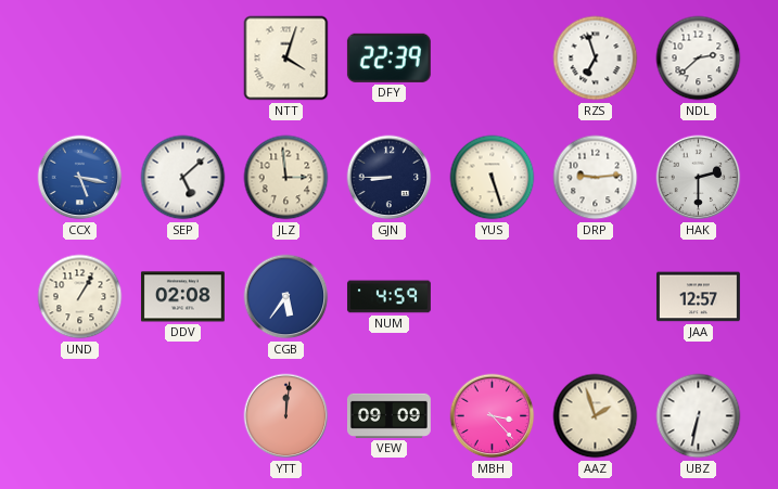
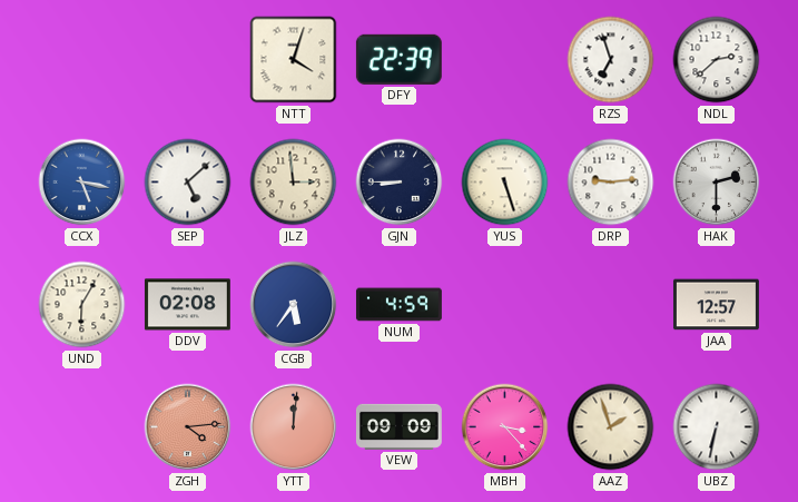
UND: 1:05 -> 6:05 (82, 305)
ZGH: none -> 4:14 (188, 427)
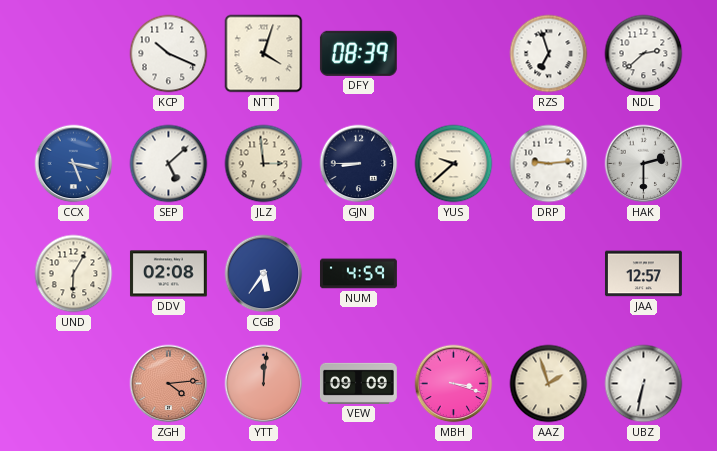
KCP: none -> 10:19 (169, 54)
DFY: 22:39 -> 08:39 (358, 53)
YUS: 5:27 -> 9:38 (454, 164)
MBH: 3:23 -> 3:18 (454, 384)
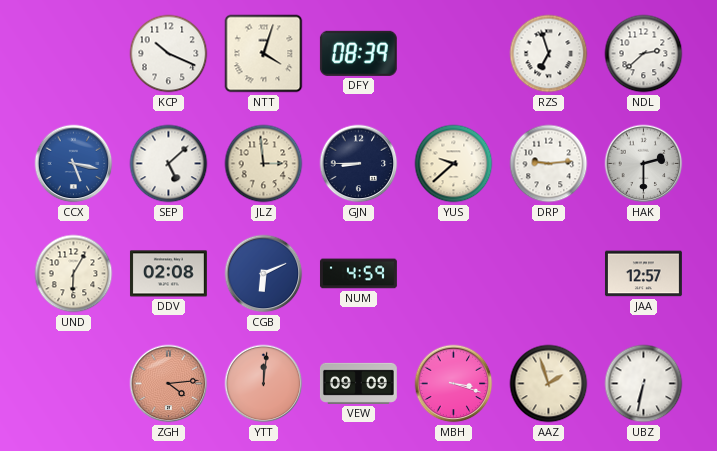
CGB: 5:36 -> 6:11 (264, 274)
